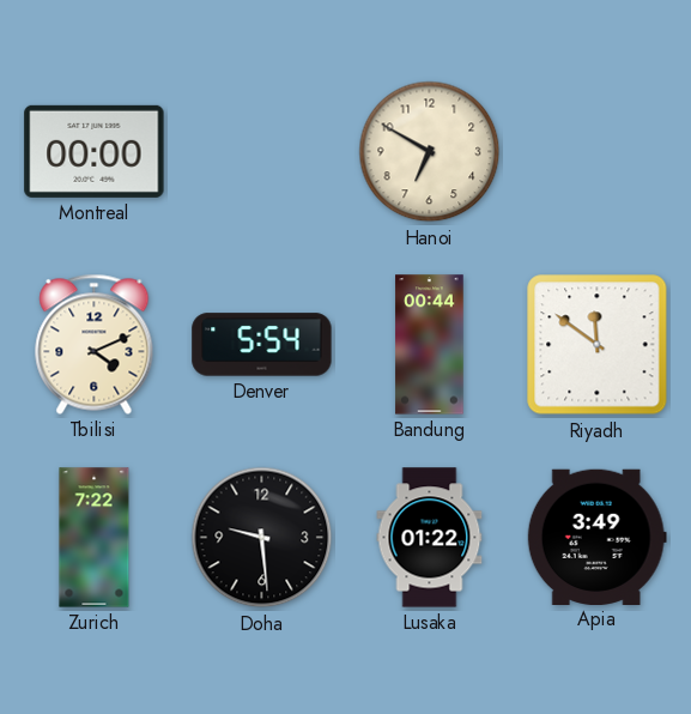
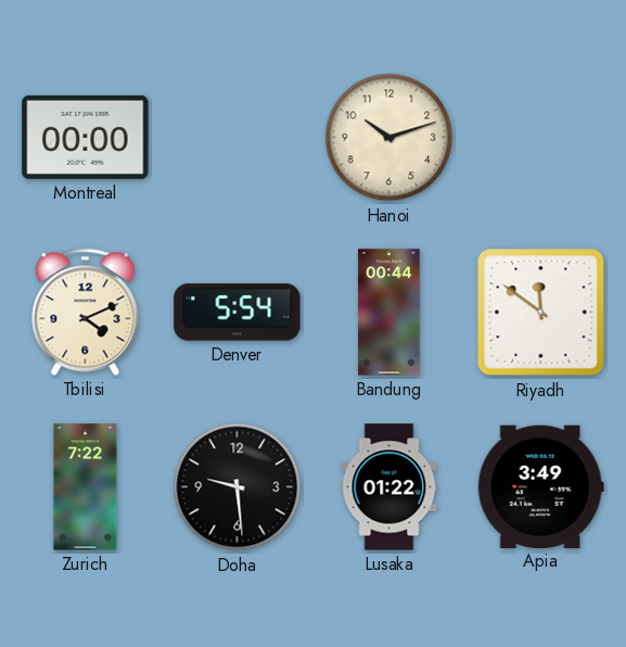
Hanoi: 6:50 -> 10:12 (389, 138)
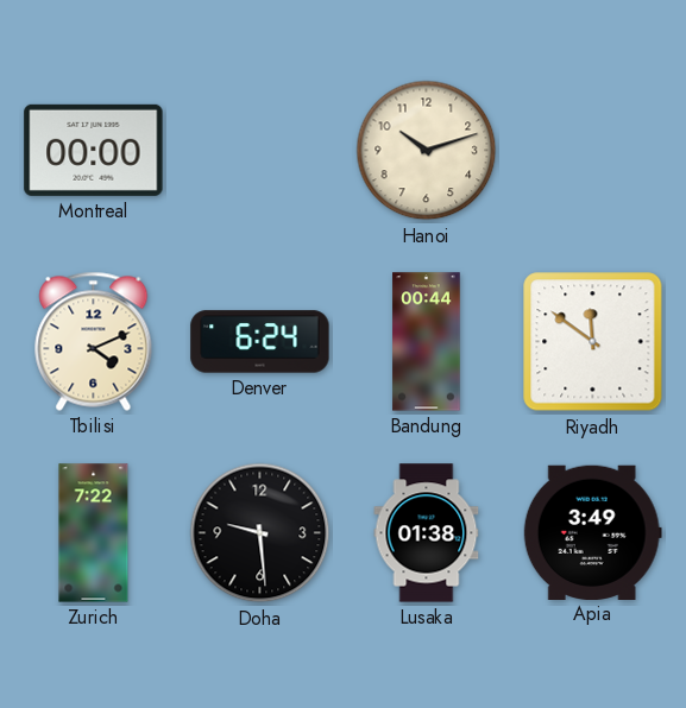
Denver: 5:54 -> 6:24 (260, 342)
Lusaka: 01:22 -> 01:38 (427, 533)
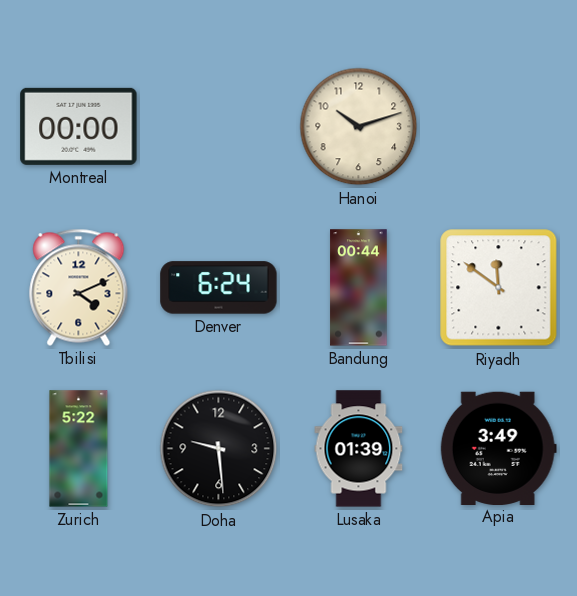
Zurich: 7:22 -> 5:22 (79, 449)
Lusaka: 01:38 -> 01:39 (359, 449)
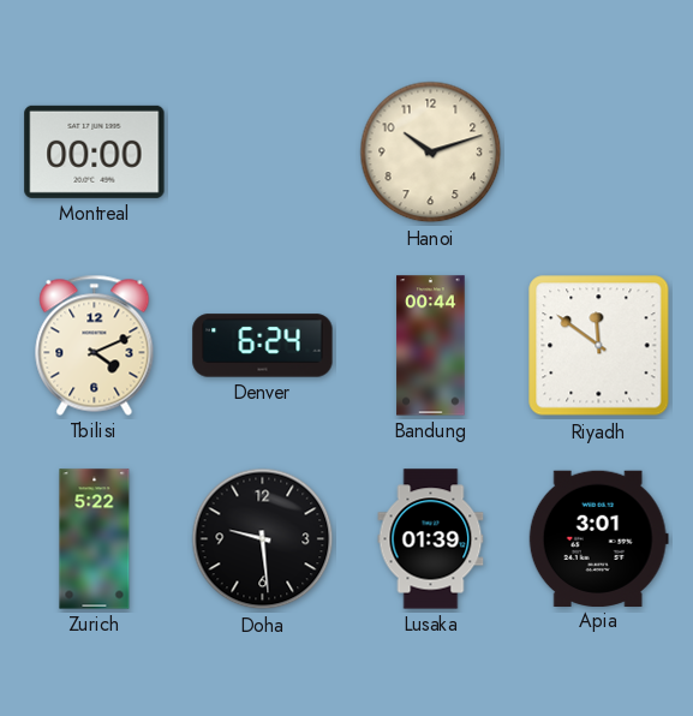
Apia: 3:49 -> 3:01 (598, 538)
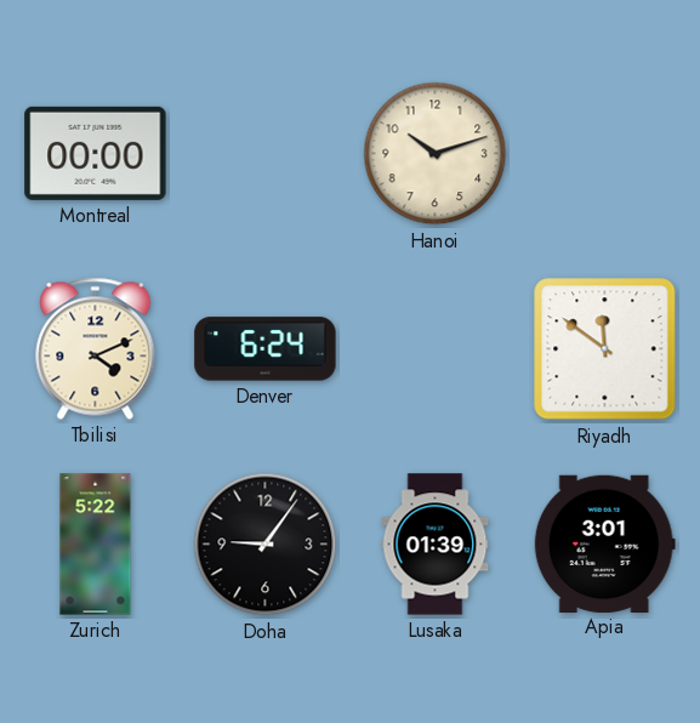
Bandung: 00:44 -> none (431, 346)
Doha: 9:29 -> 9:06 (266, 545)
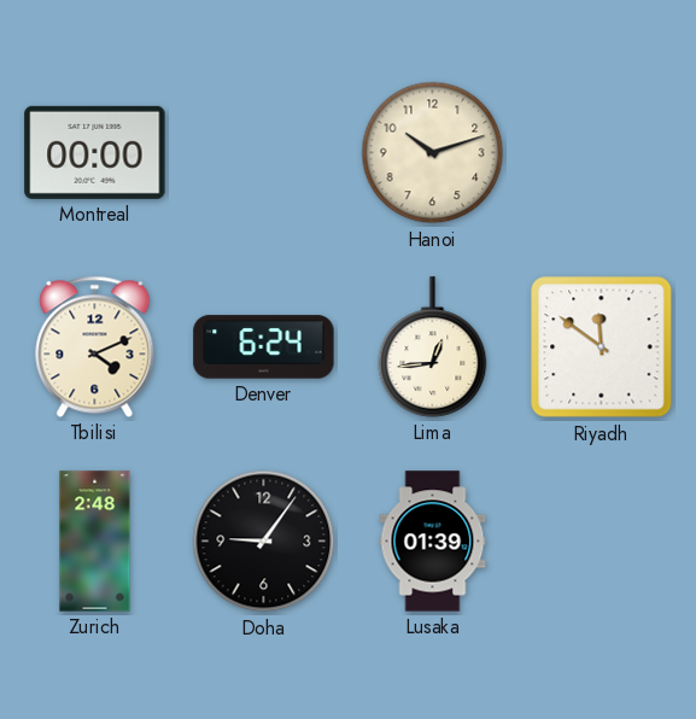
Lima: none -> 12:44 (433, 347)
Zurich: 5:22 -> 2:48 (95, 542)
Apia: 3:01 -> none (604, 543)
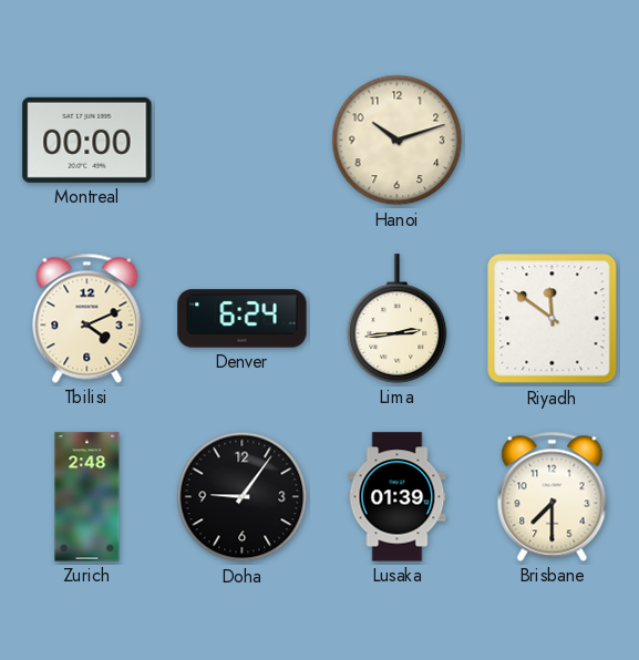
Lima: 12:44 -> 2:44 (398, 319)
Brisbane: none -> 7:30 (553, 496)
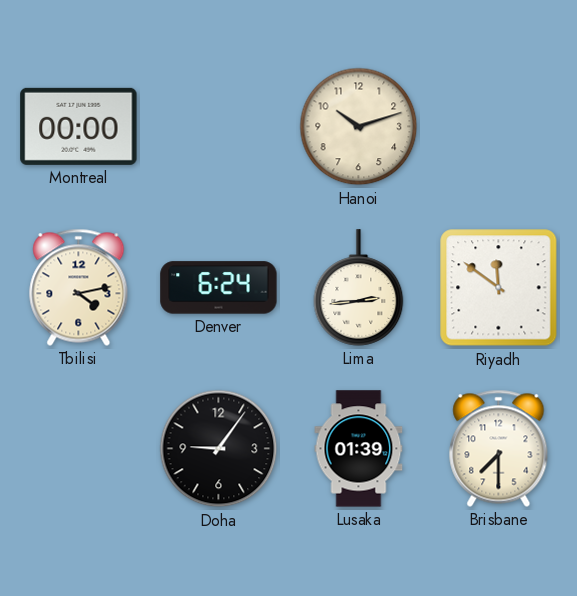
Tbilisi: 4:11 -> 4:13 (79, 287)
Zurich: 2:48 -> none (87, 497)
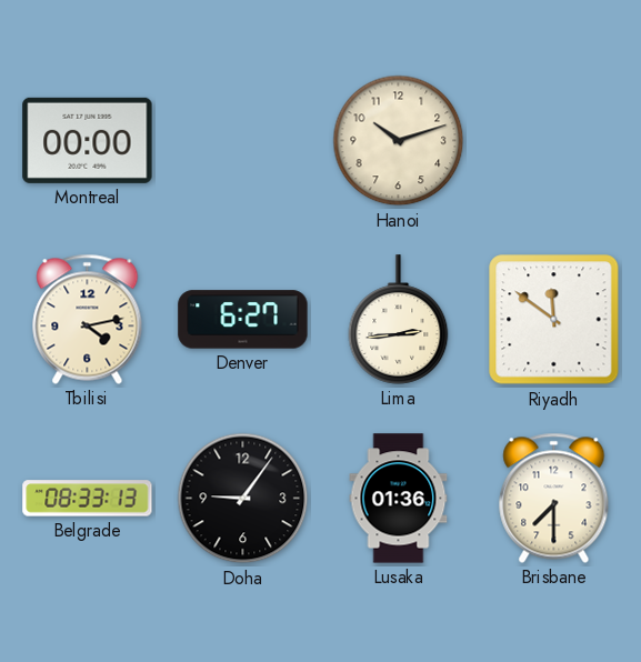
Denver: 6:24 -> 6:27 (243, 320)
Belgrade: none -> 08:33 (88, 499)
Lusaka: 01:39 -> 01:36 (399, 499)
